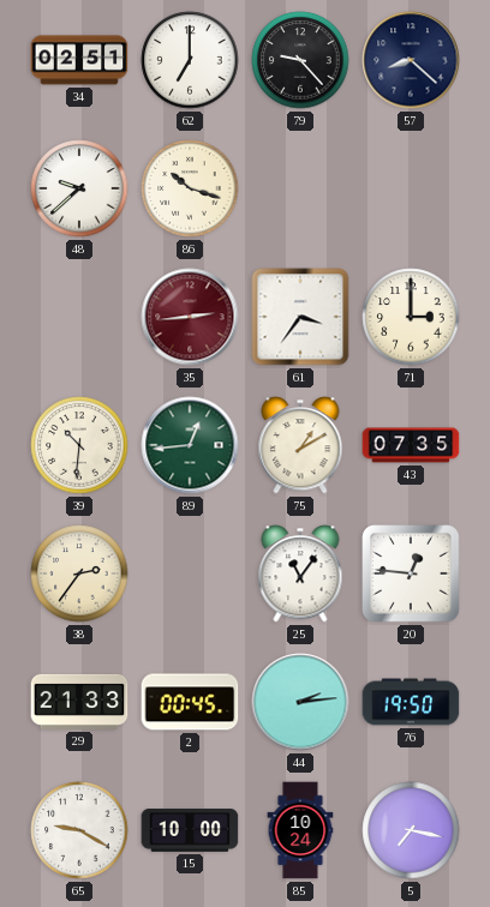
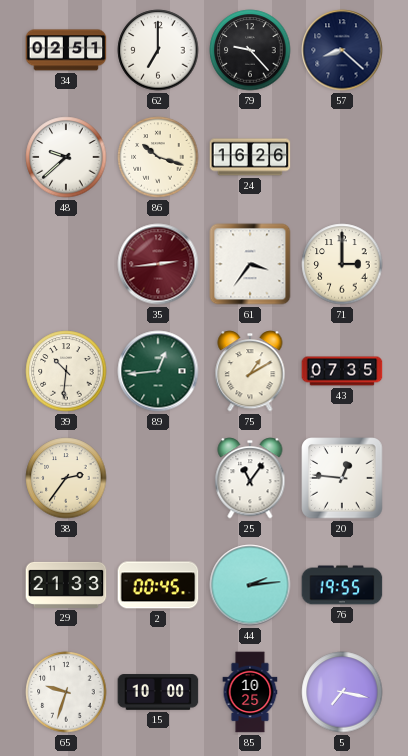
24: none -> 16:26 (250, 157)
76: 19:50 -> 19:55 (342, 585)
65: 9:20 -> 9:33 (66, 692)
85: 10:24 -> 10:25 (250, 692)
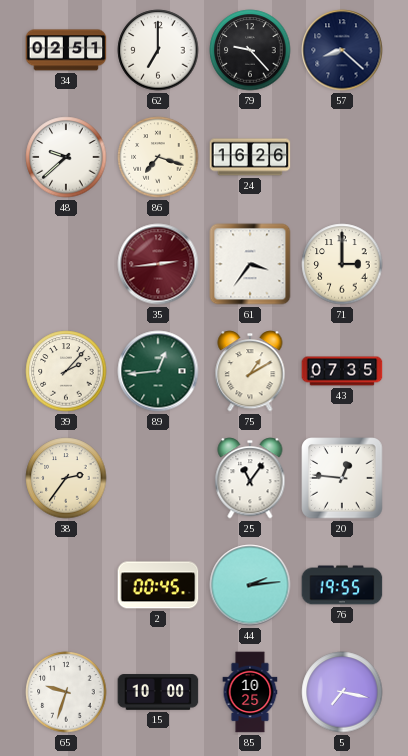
86: 10:18 -> 7:18 (158, 157)
39: 10:31 -> 2:07 (66, 371)
29: 21:33 -> none (66, 585)
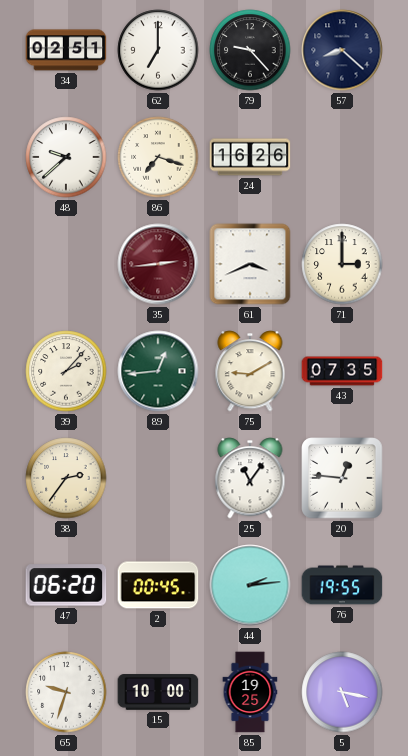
61: 3:36 -> 3:41 (250, 264)
75: 1:10 -> 9:10 (250, 371)
47: none -> 06:20 (66, 585)
85: 10:25 -> 19:25 (250, 692)
5: 7:17 -> 5:17 (342, 692)
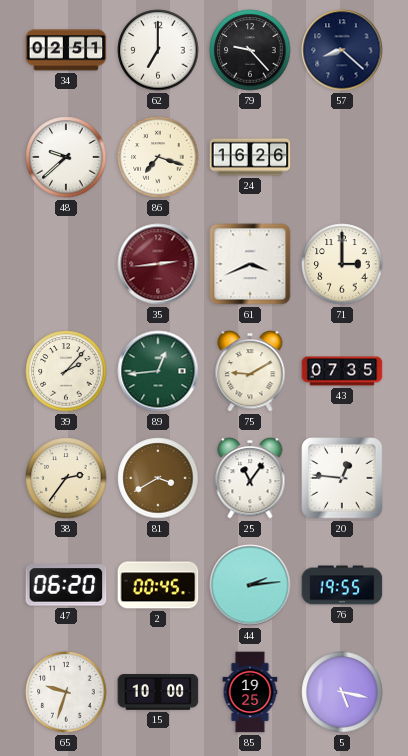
81: none -> 3:40 (158, 478)
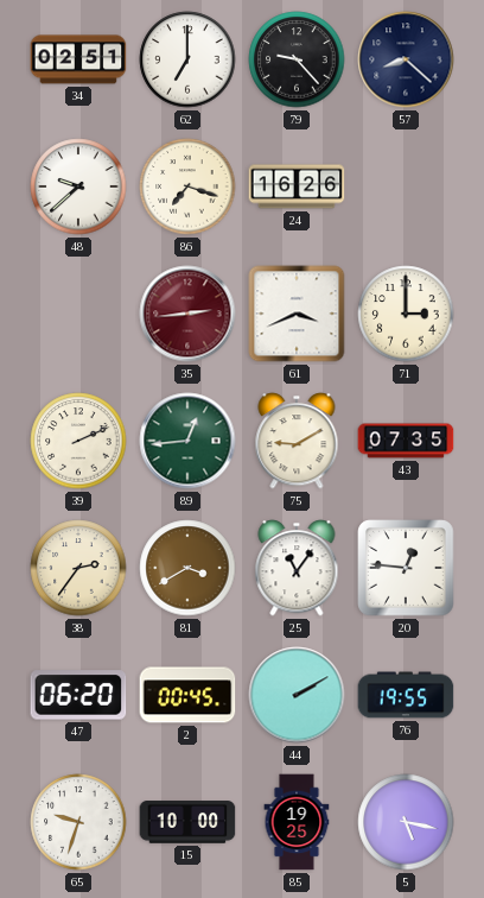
39: 2:07 -> 2:11 (78, 441)
44: 2:14 -> 2:10 (297, 695)
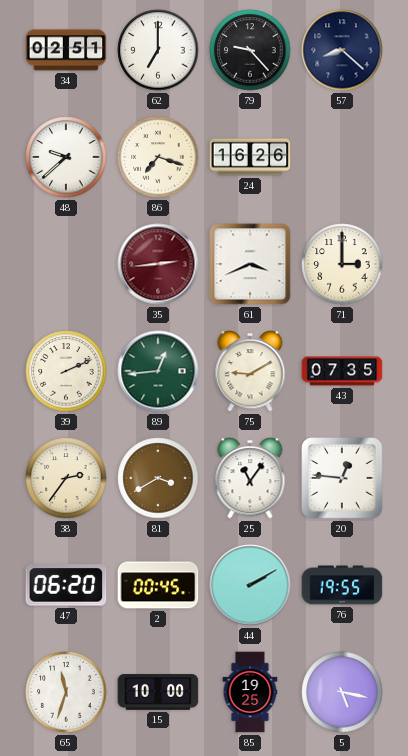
65: 9:33 -> 11:33 (66, 692)
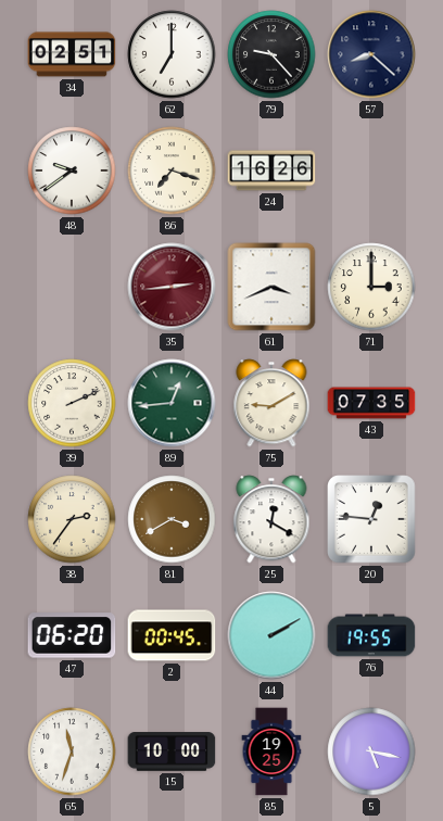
48: 9:38 -> 9:39 (72, 170)
25: 11:06 -> 12:20 (271, 519)
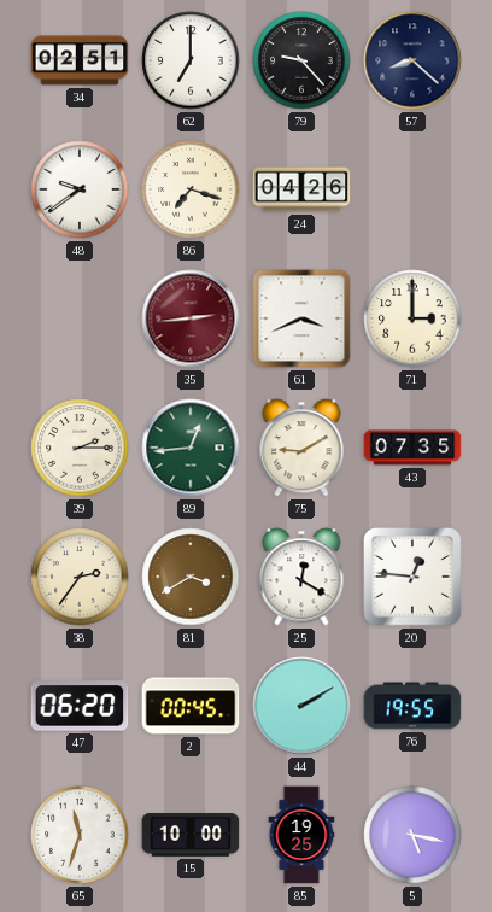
24: 16:26 -> 04:26 (301, 189)
39: 2:11 -> 2:15 (80, 448)
